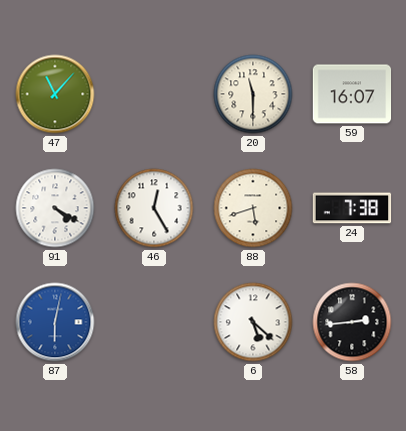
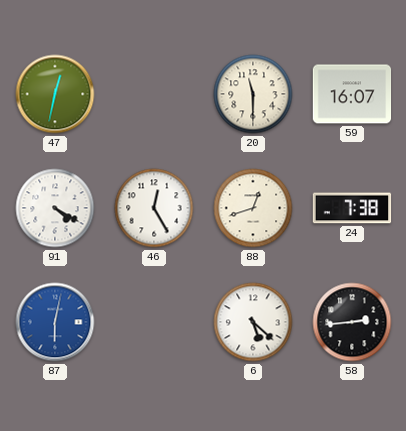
47: 11:07 -> 12:32 (55, 94)
88: 5:42 -> 12:42 (253, 208)
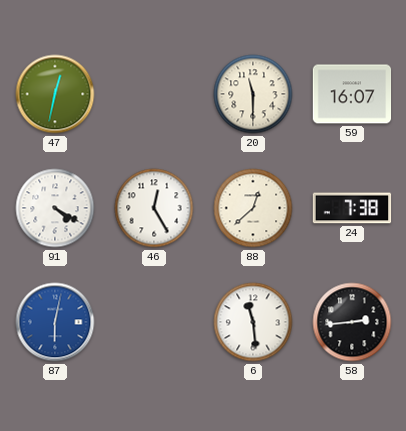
88: 12:42 -> 12:38 (253, 208)
6: 5:22 -> 11:29 (253, 322)
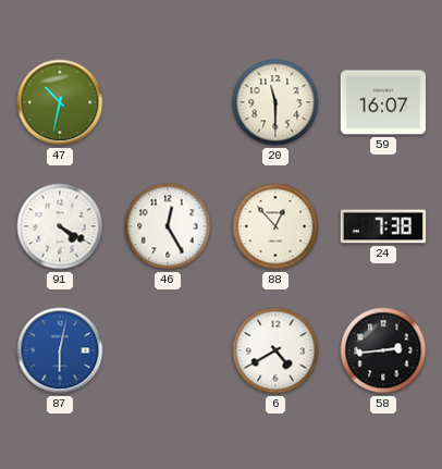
47: 12:32 -> 10:32 (60, 102)
88: 12:38 -> 12:53 (275, 226)
6: 11:29 -> 4:40 (275, 350)
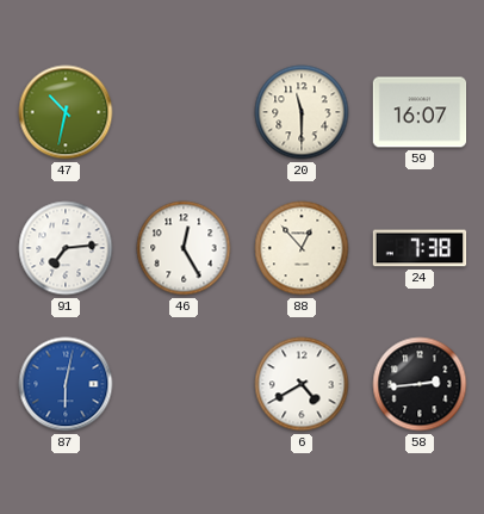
91: 4:20 -> 7:14 (66, 248)
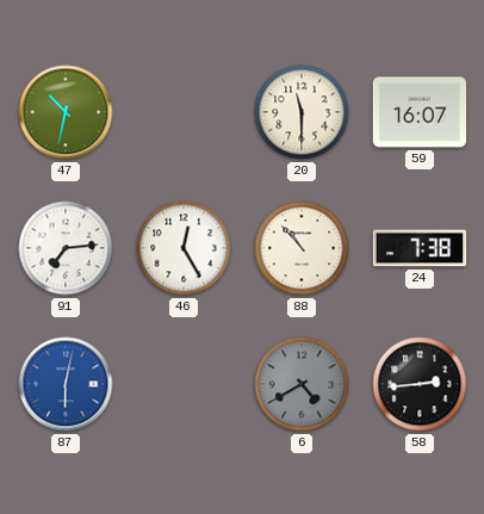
88: 12:53 -> 10:53 (302, 248)
6 dial: white -> grey (302, 384)
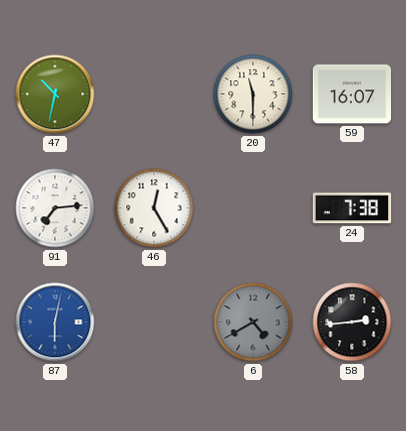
88: 10:53 -> none (302, 248)
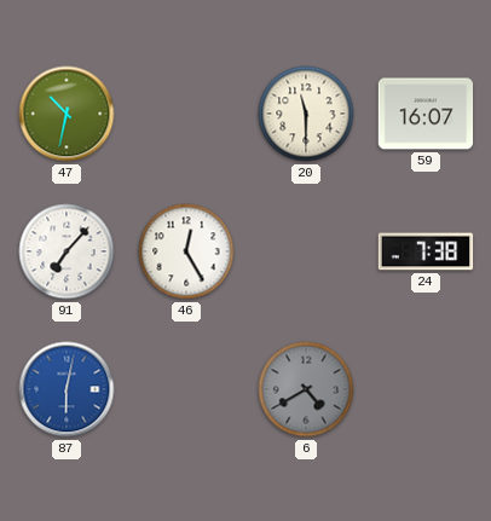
91: 7:14 -> 7:07 (67, 251)
58: 2:44 -> none (352, 322)
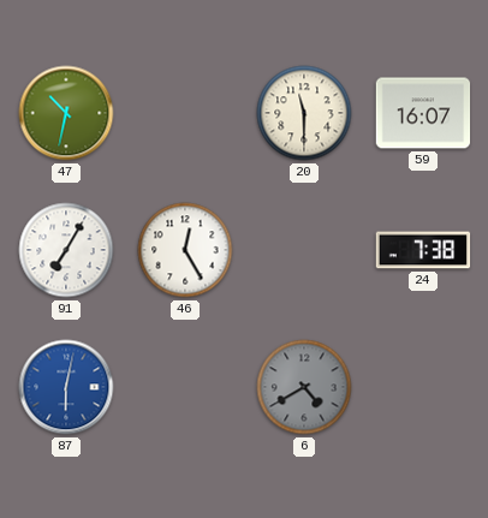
91: 7:07 -> 7:05 (66, 250)
